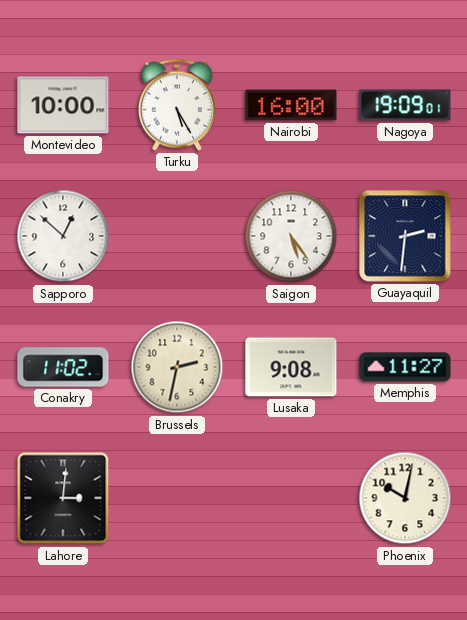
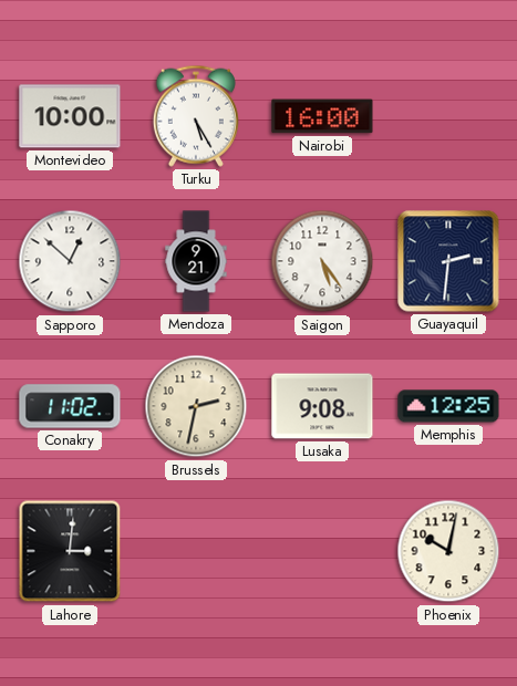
Nagoya: 19:09 -> none (405, 105)
Mendoza: none -> 9:21 (196, 261)
Memphis: 11:27 -> 12:25 (448, 406)
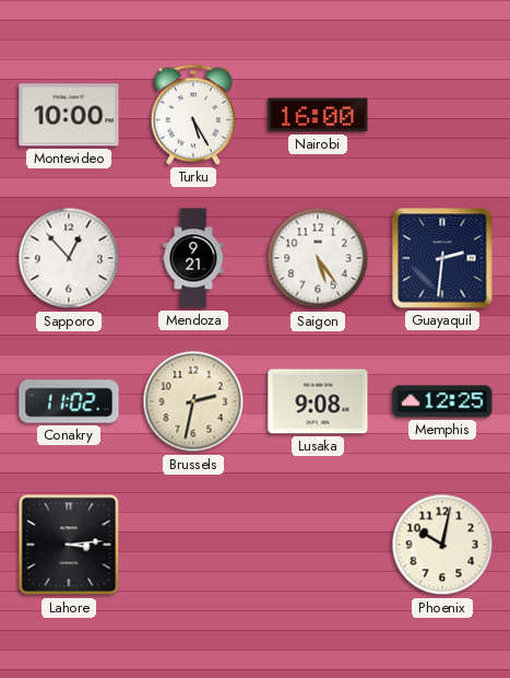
Sapporo: 12:52 -> 12:53 (69, 258)
Lahore: 3:01 -> 3:14 (69, 545)
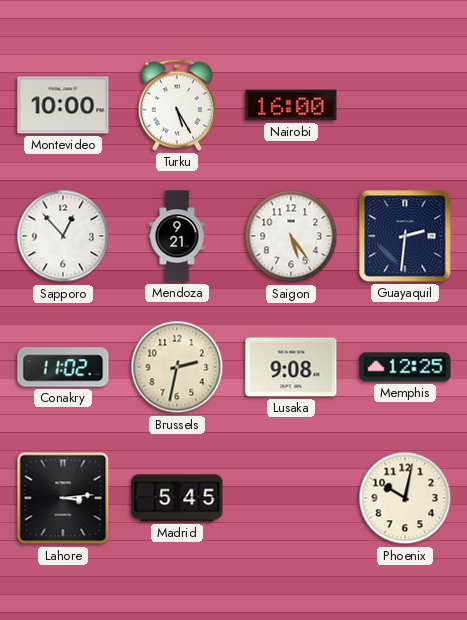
Madrid: none -> 5:45 (177, 498)
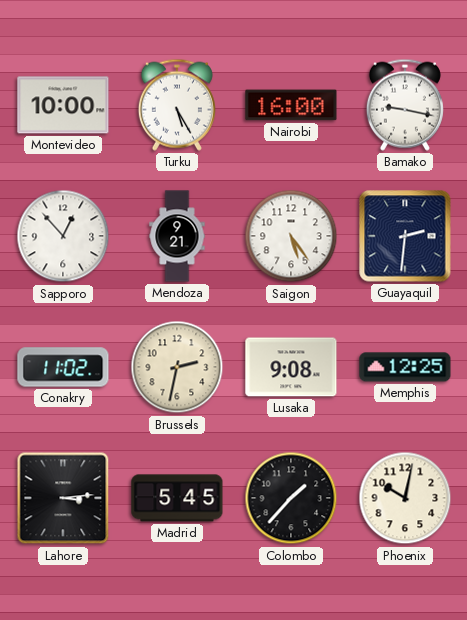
Bamako: none -> 9:17 (405, 105)
Colombo: none -> 1:37 (291, 498)
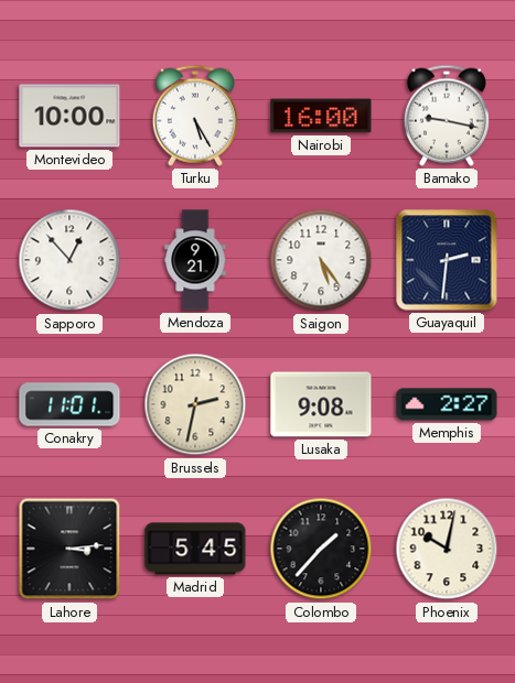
Conakry: 11:02 -> 11:01 (69, 404)
Memphis: 12:25 -> 2:27 (447, 404)
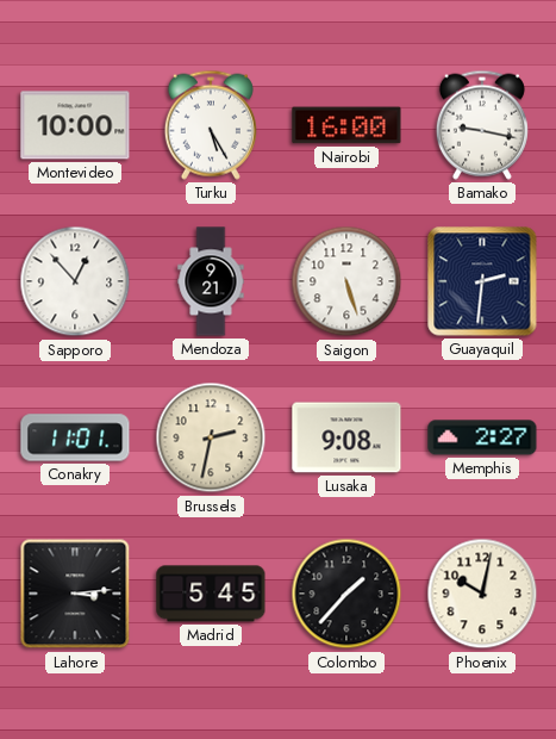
Saigon: 5:24 -> 5:27 (346, 281)
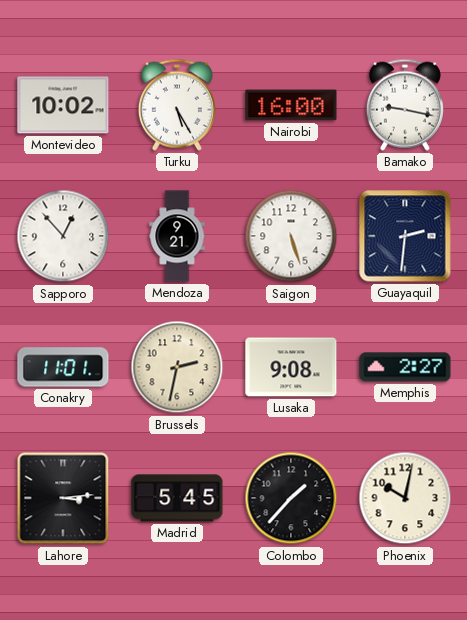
Montevideo: 10:00 -> 10:02 (63, 105)
